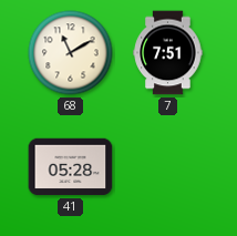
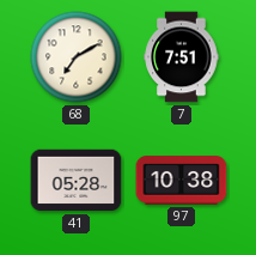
68: 11:10 -> 7:10 (77, 57)
97: none -> 10:38 (182, 181)
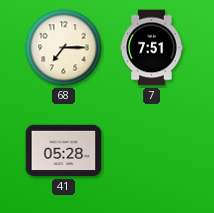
68: 7:10 -> 7:15 (64, 48)
97: 10:38 -> none (182, 181)
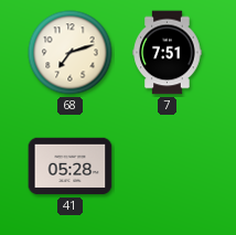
68: 7:15 -> 7:12 (71, 53)
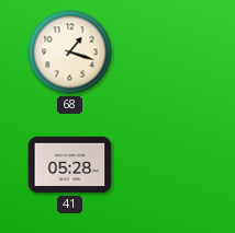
68: 7:12 -> 1:18 (70, 53)
7: 7:51 -> none (168, 53)
